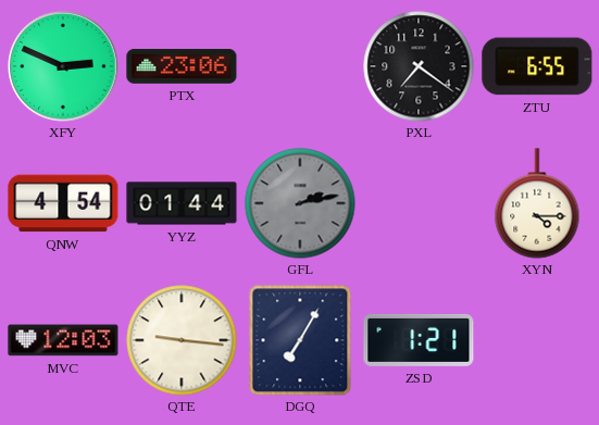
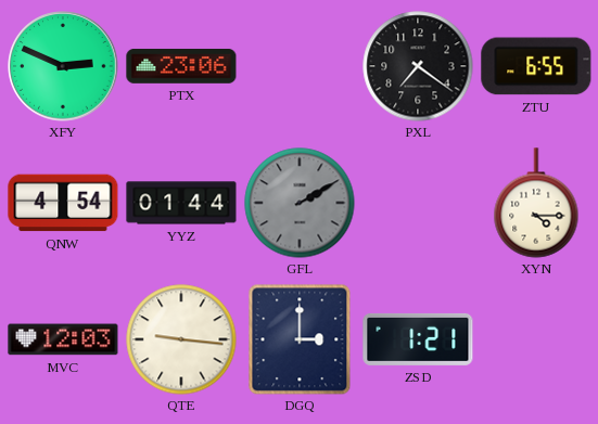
GFL: 2:13 -> 2:10 (300, 203)
DGQ: 7:05 -> 3:00 (300, 339)
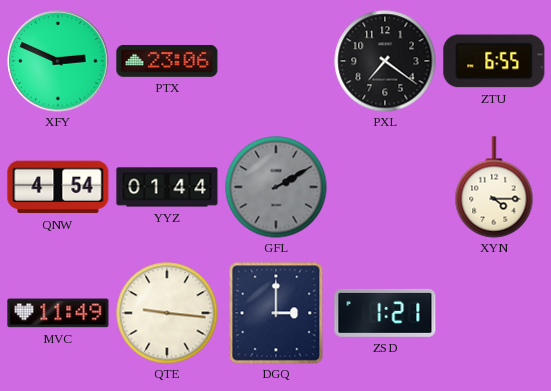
MVC: 12:03 -> 11:49 (58, 313)
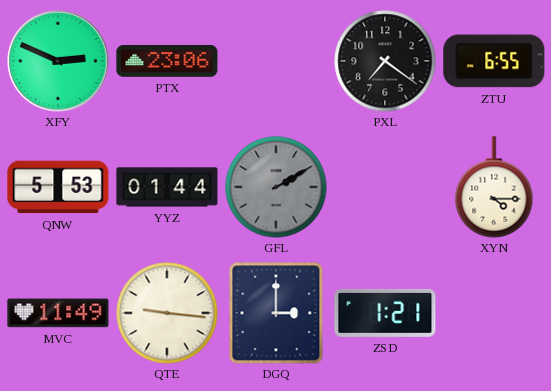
QNW: 4:54 -> 5:53 (58, 187)
